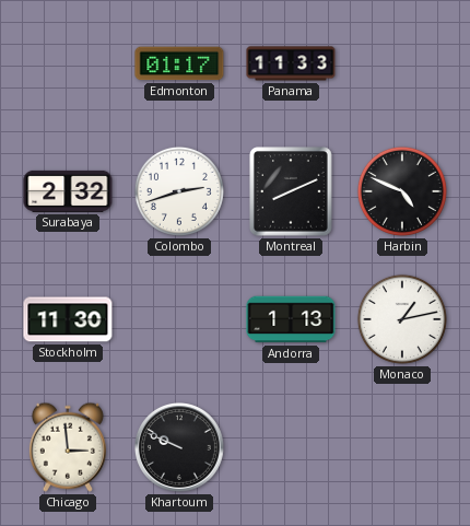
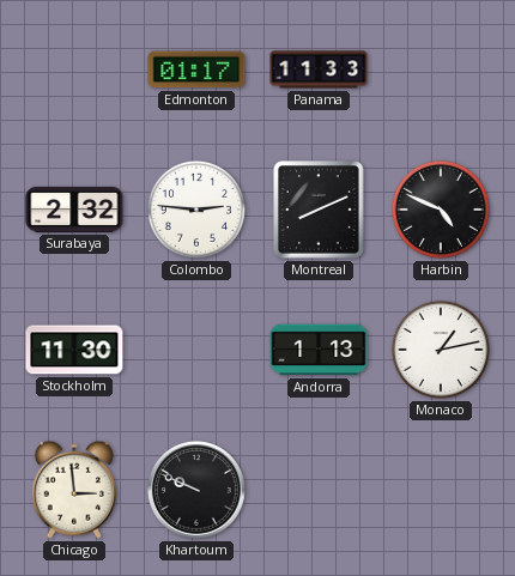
Colombo: 2:42 -> 2:46 (196, 210)
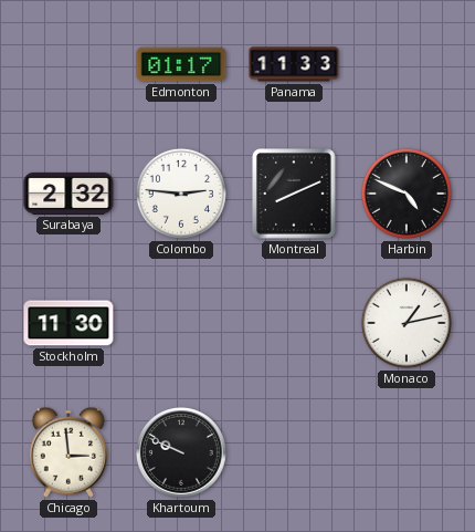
Andorra: 1:13 -> none (319, 350)
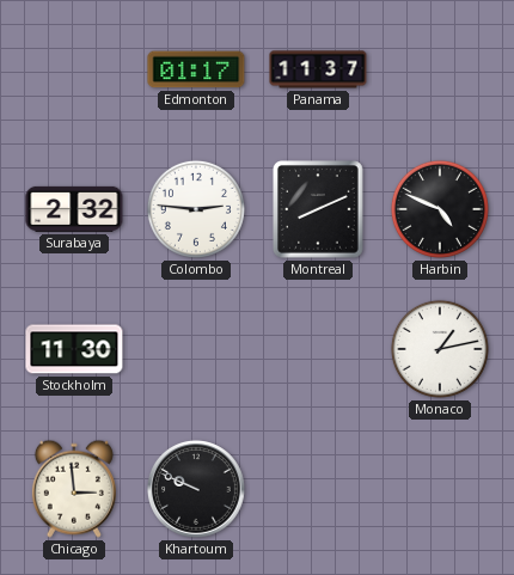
Panama: 11:33 -> 11:37 (318, 69)
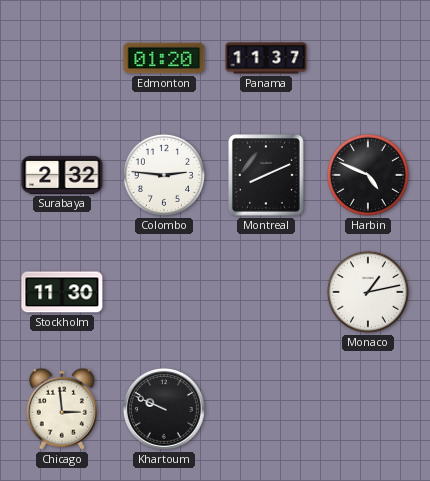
Edmonton: 01:17 -> 01:20 (164, 58)
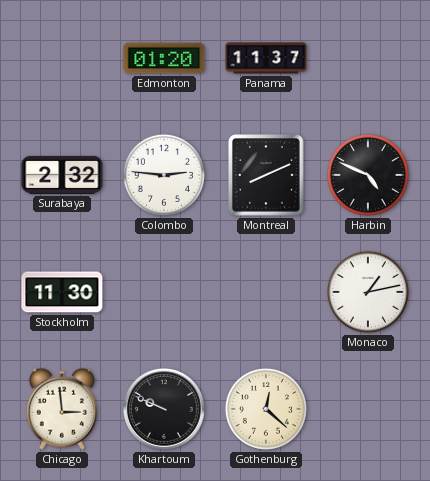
Gothenburg: none -> 12:22 (266, 409)
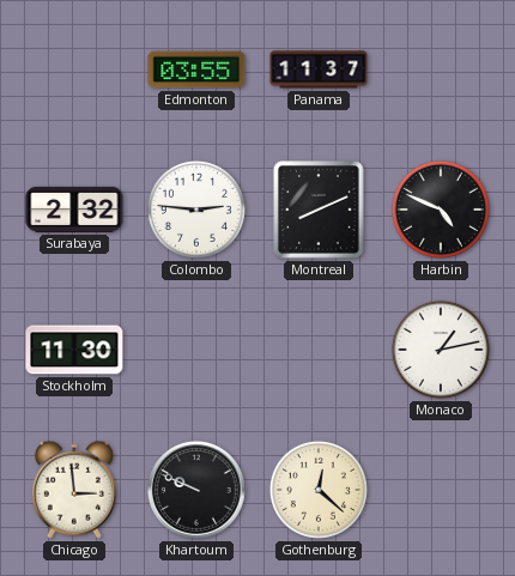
Edmonton: 01:20 -> 03:55 (196, 69)
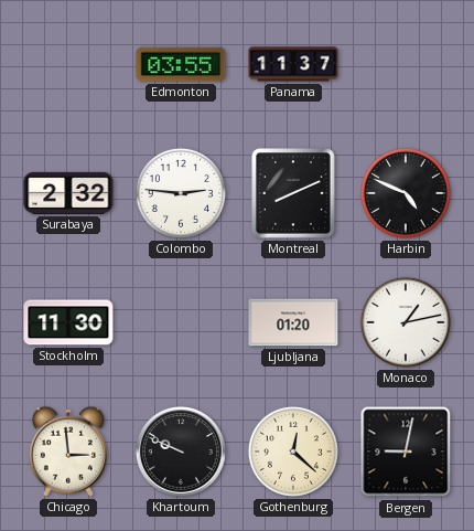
Ljubljana: none -> 01:20 (293, 322)
Bergen: none -> 9:02 (406, 452)
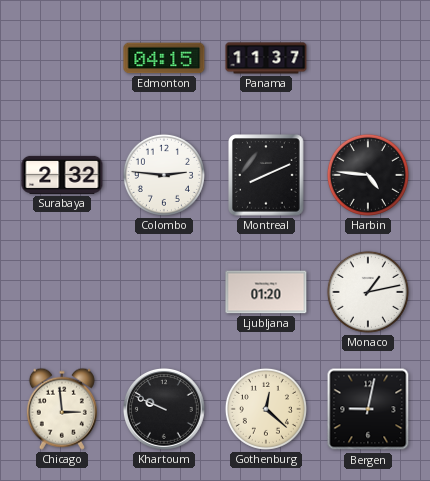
Edmonton: 03:55 -> 04:15 (164, 58)
Harbin: 4:49 -> 4:46 (368, 175)
Stockholm: 11:30 -> none (68, 322)
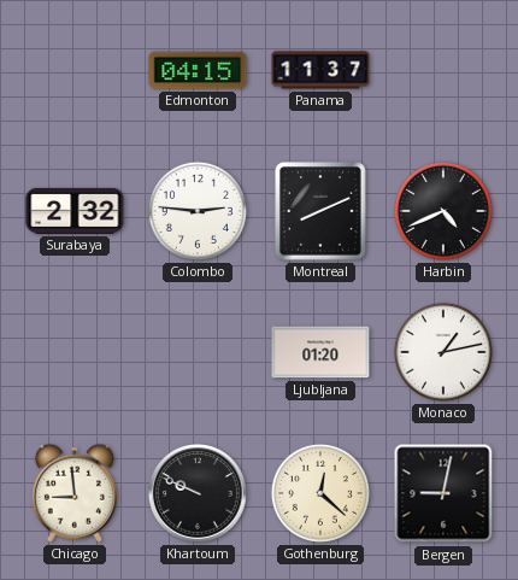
Harbin: 4:46 -> 4:41 (443, 211)
Chicago: 2:59 -> 8:59 (75, 493)
